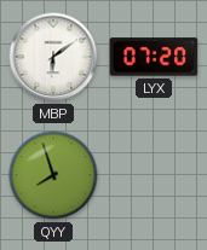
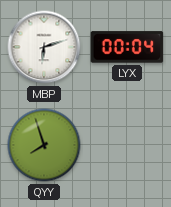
MBP: 6:09 -> 6:12 (44, 47)
LYX: 07:20 -> 00:04 (127, 47)
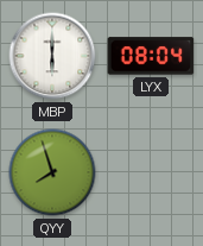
MBP: 6:12 -> 6:00 (52, 56)
LYX: 00:04 -> 08:04 (151, 56)
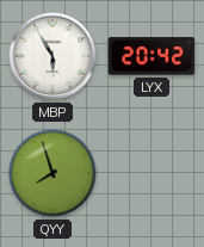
MBP: 6:00 -> 5:55 (52, 56)
LYX: 08:04 -> 20:42 (152, 56)
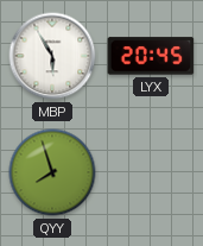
LYX: 20:42 -> 20:45 (151, 56)
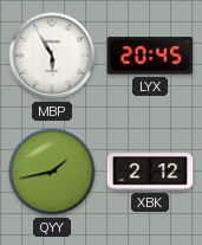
QYY: 7:57 -> 1:43 (52, 172)
XBK: none -> 2:12 (150, 172)
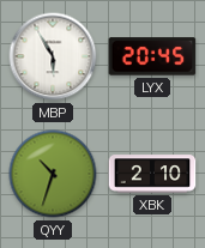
QYY: 1:43 -> 10:33 (53, 174)
XBK: 2:12 -> 2:10 (152, 174)
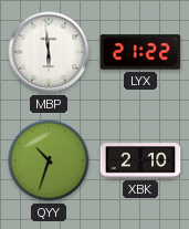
MBP: 5:55 -> 5:59 (49, 52)
LYX: 20:45 -> 21:22 (140, 52)
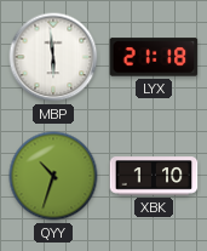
LYX: 21:22 -> 21:18 (154, 57)
XBK: 2:10 -> 1:10 (154, 176)
